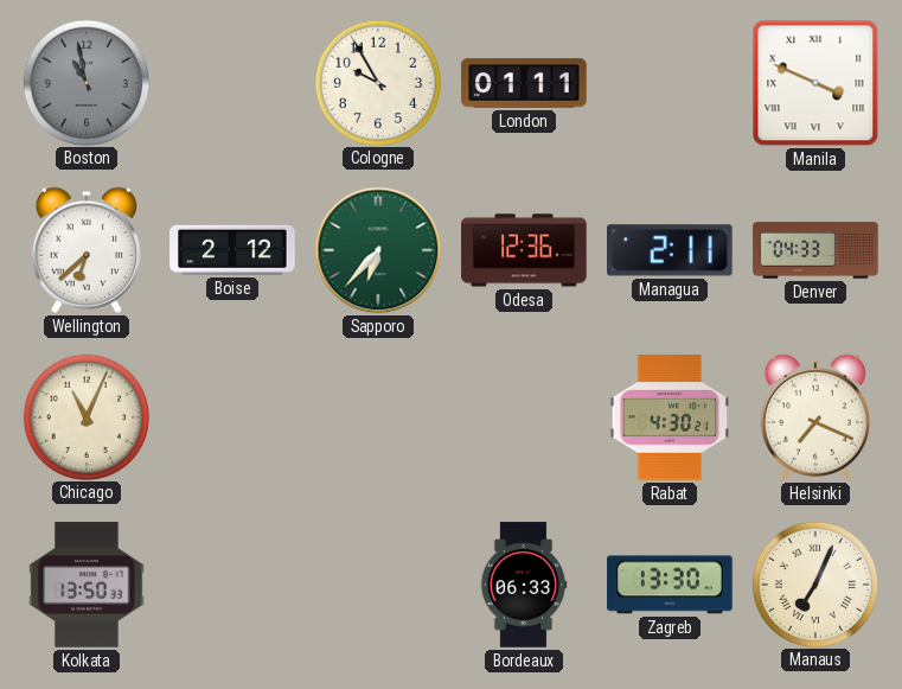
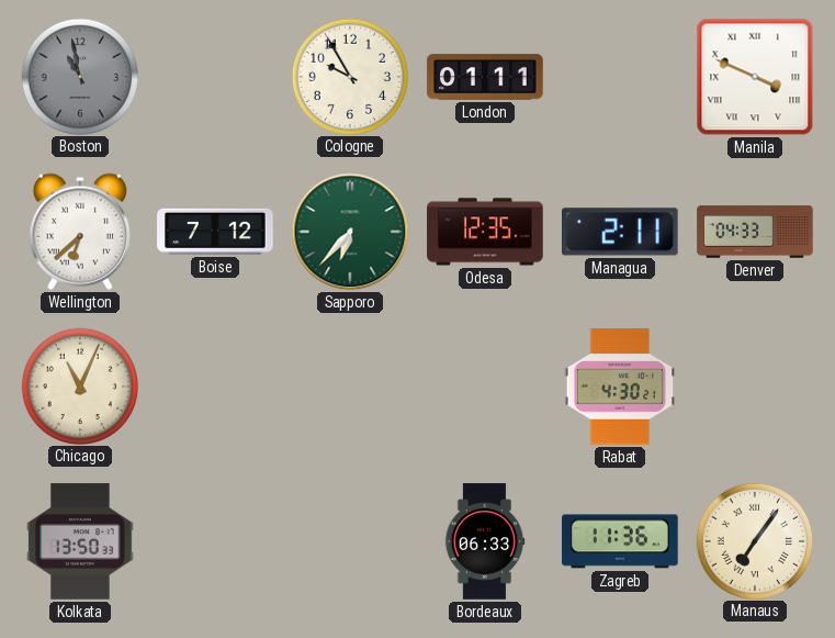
Boise: 2:12 -> 7:12 (215, 232)
Odesa: 12:36 -> 12:35 (485, 232)
Helsinki: 7:19 -> none (814, 417)
Zagreb: 13:30 -> 11:36 (620, 541)
Manaus: 7:04 -> 7:06 (754, 540)
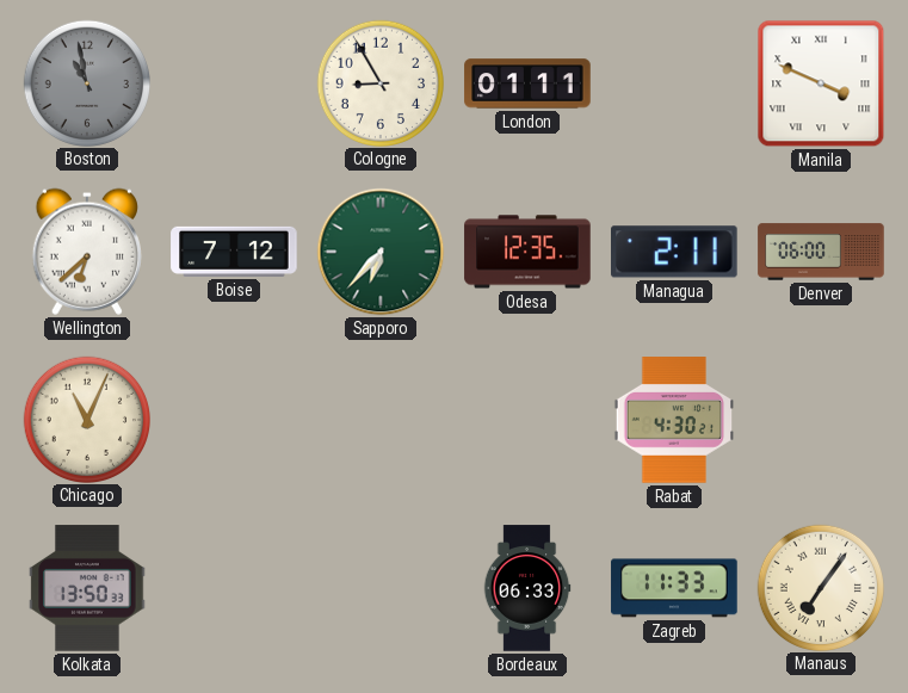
Cologne: 9:55 -> 8:55 (379, 82)
Denver: 04:33 -> 06:00 (821, 252)
Zagreb: 11:36 -> 11:33 (674, 588)
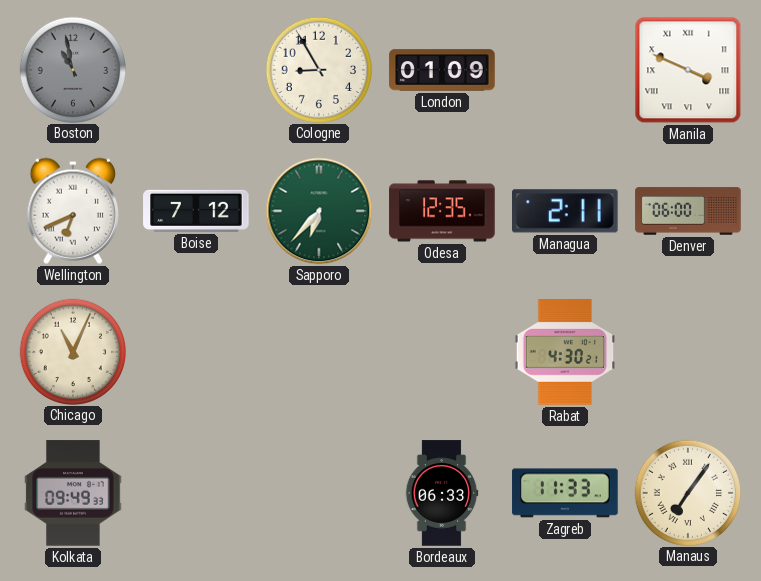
London: 01:11 -> 01:09 (442, 70)
Wellington: 6:38 -> 6:41 (72, 211)
Kolkata: 13:50 -> 09:49 (73, 493)
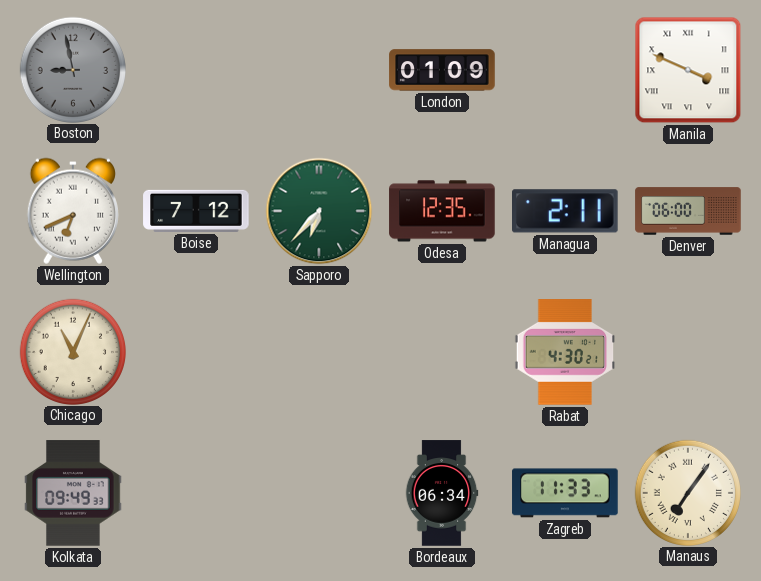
Boston: 10:58 -> 8:58 (72, 69)
Cologne: 8:55 -> none (318, 69)
Bordeaux: 06:33 -> 06:34 (442, 493)
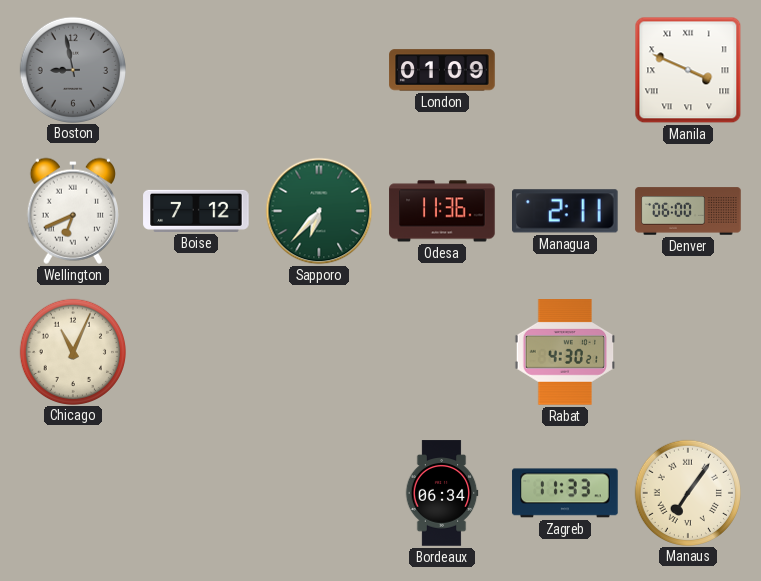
Odesa: 12:35 -> 11:36 (442, 211)
Kolkata: 09:49 -> none (73, 493)
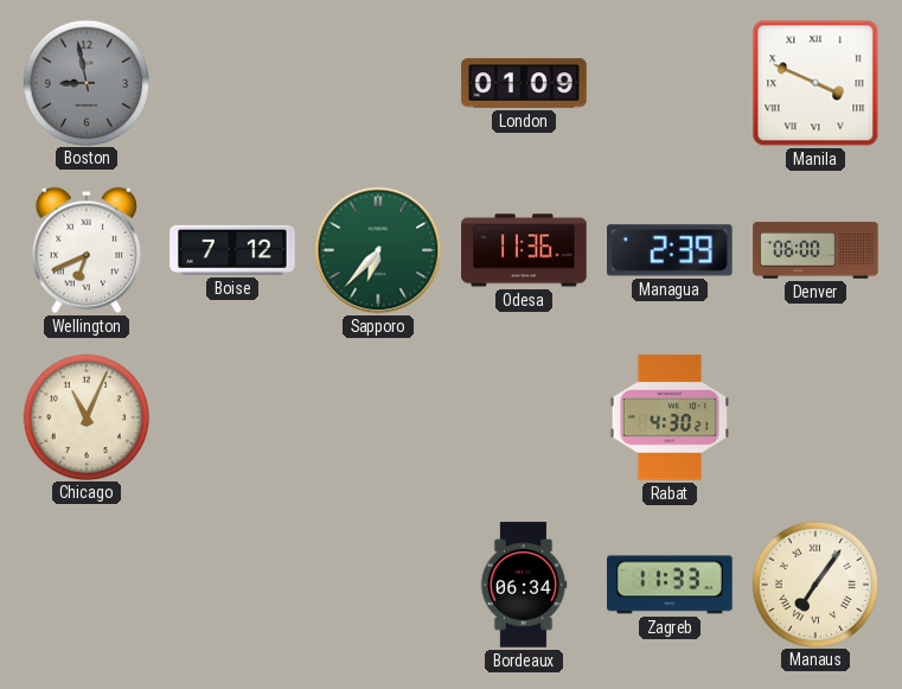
Managua: 2:11 -> 2:39 (671, 250)
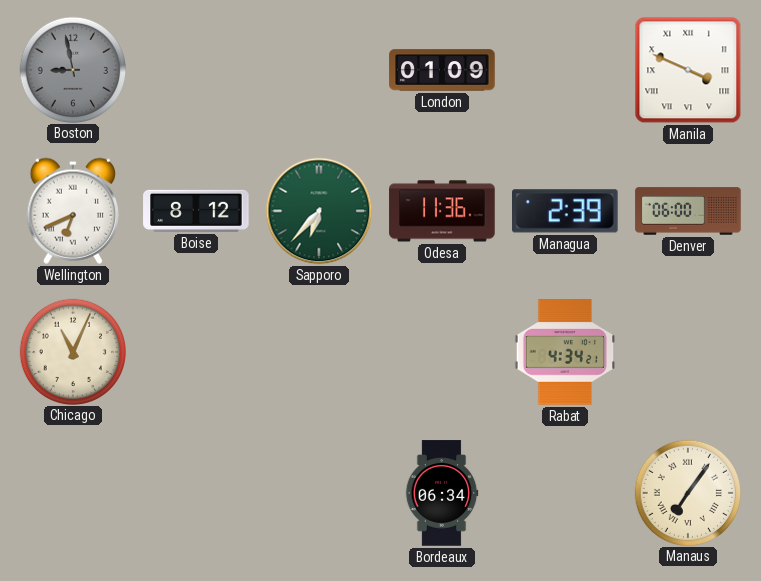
Boise: 7:12 -> 8:12 (196, 211)
Rabat: 4:30 -> 4:34 (564, 352)
Zagreb: 11:33 -> none (670, 585)
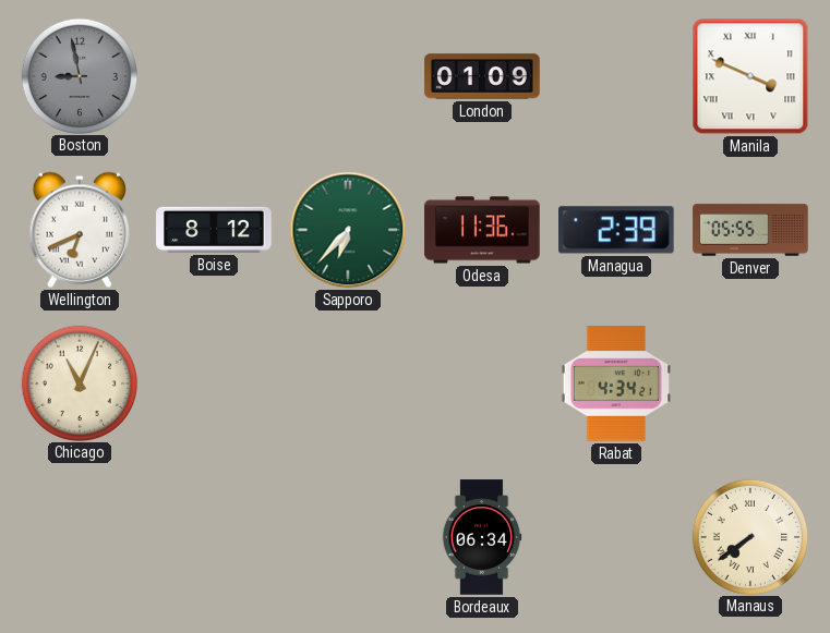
Denver: 06:00 -> 05:55 (750, 230)
Manaus: 7:06 -> 7:39 (749, 536)
